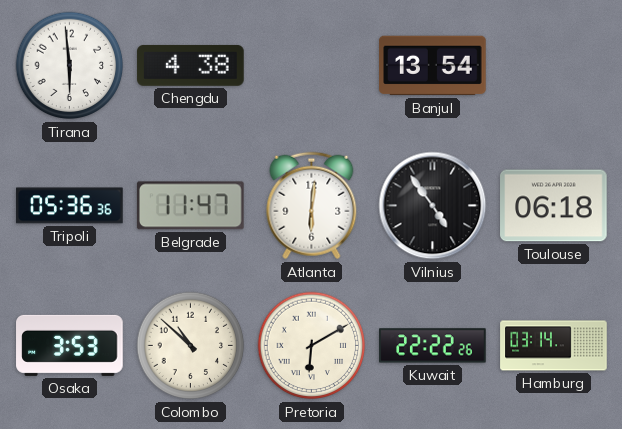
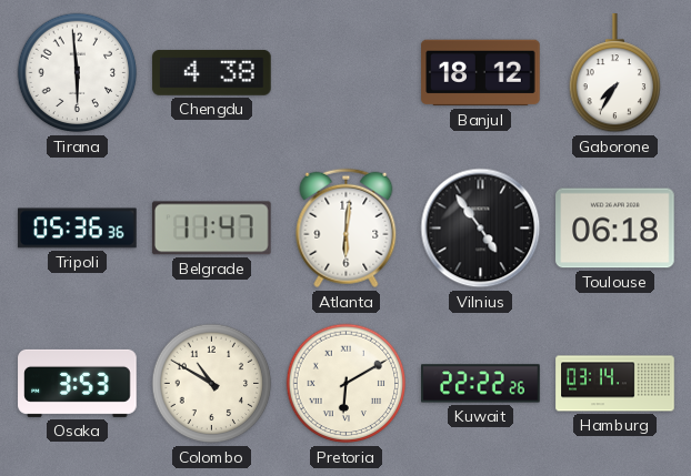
Banjul: 13:54 -> 18:12 (481, 73)
Gaborone: none -> 7:35 (614, 73)
Colombo: 10:52 -> 10:50 (212, 384)
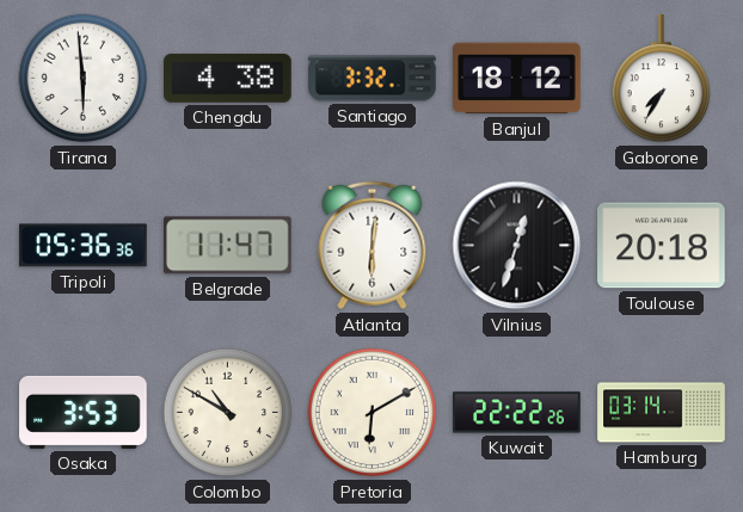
Santiago: none -> 3:32 (373, 79)
Vilnius: 4:54 -> 12:33 (517, 246)
Toulouse: 06:18 -> 20:18 (662, 246)
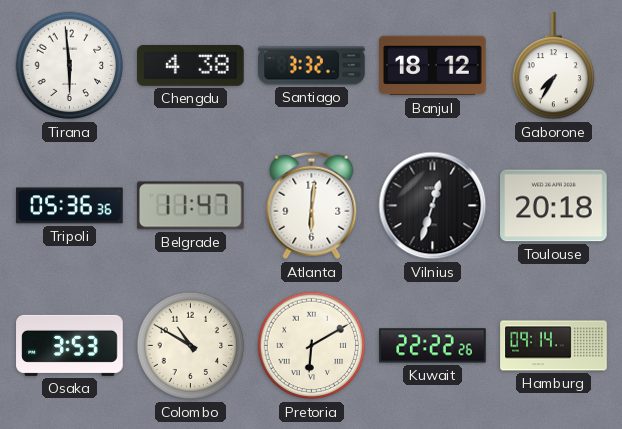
Hamburg: 03:14 -> 09:14 (554, 346)
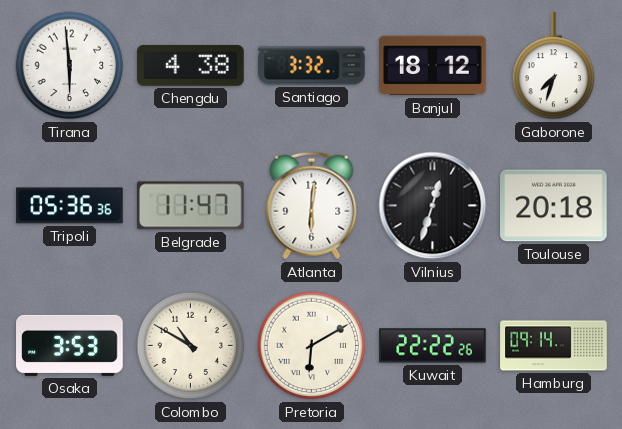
Gaborone: 7:35 -> 7:33 (553, 66)
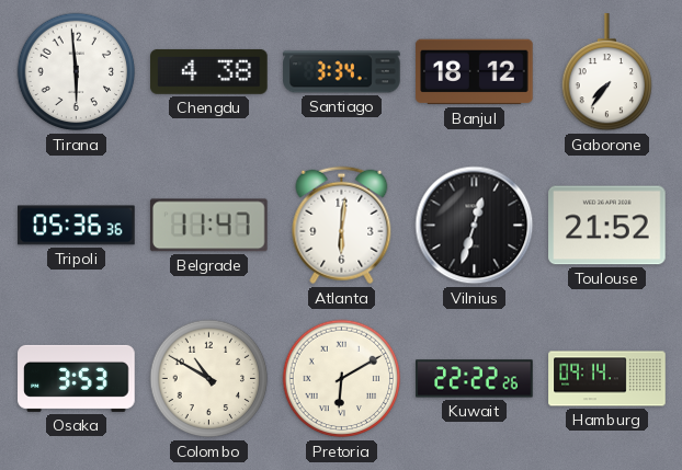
Santiago: 3:32 -> 3:34 (342, 72)
Gaborone: 7:33 -> 7:36 (606, 72)
Toulouse: 20:18 -> 21:52 (607, 226)
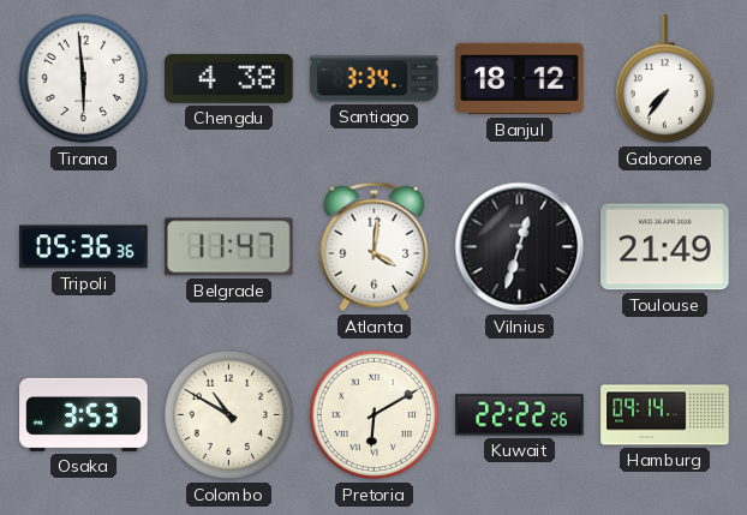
Atlanta: 6:01 -> 4:01 (375, 247)
Toulouse: 21:52 -> 21:49 (665, 247)
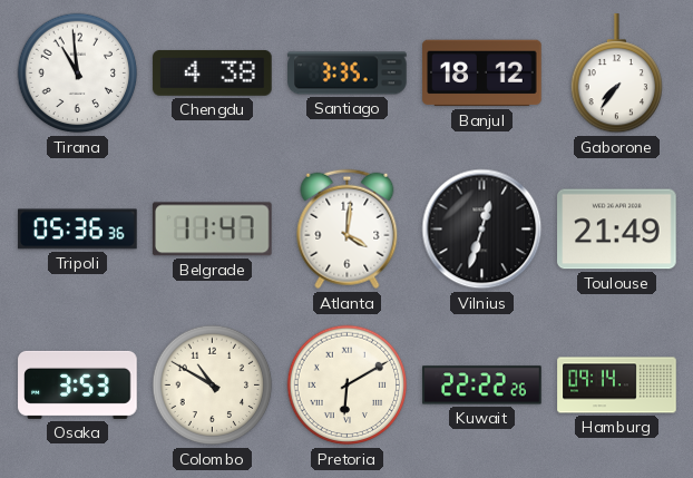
Tirana: 5:59 -> 10:59 (78, 74)
Santiago: 3:34 -> 3:35 (348, 74)
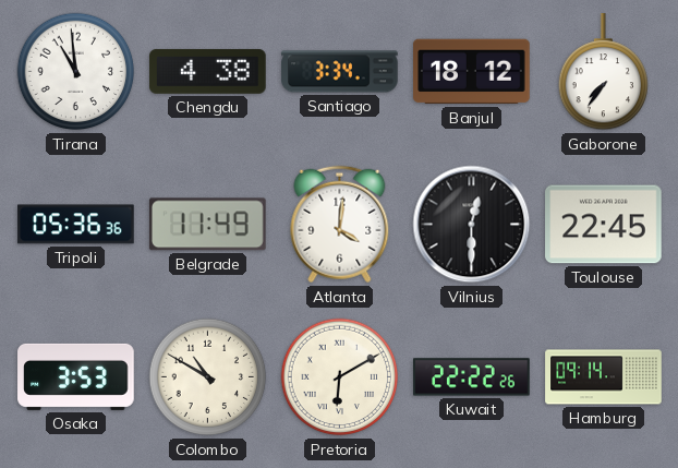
Santiago: 3:35 -> 3:34 (340, 72)
Belgrade: 11:47 -> 11:49 (207, 225)
Vilnius: 12:33 -> 12:30 (472, 225)
Toulouse: 21:49 -> 22:45 (604, 225)
